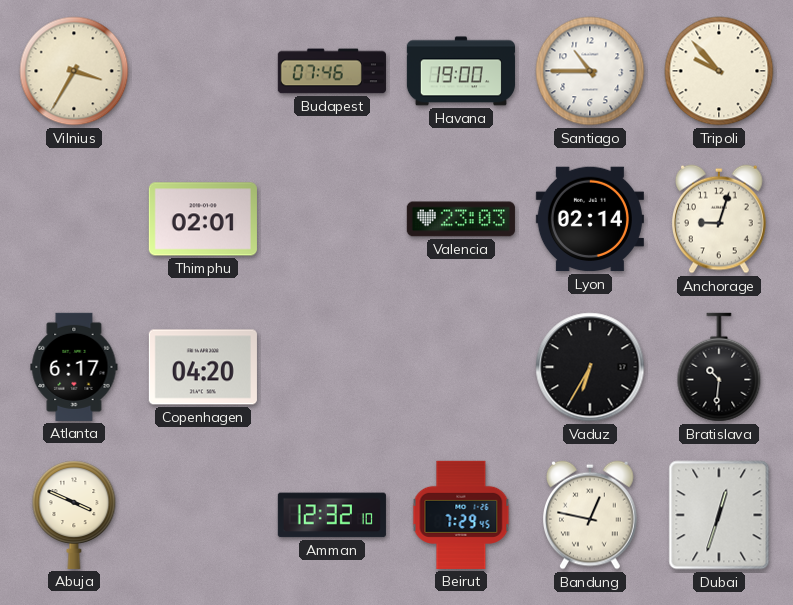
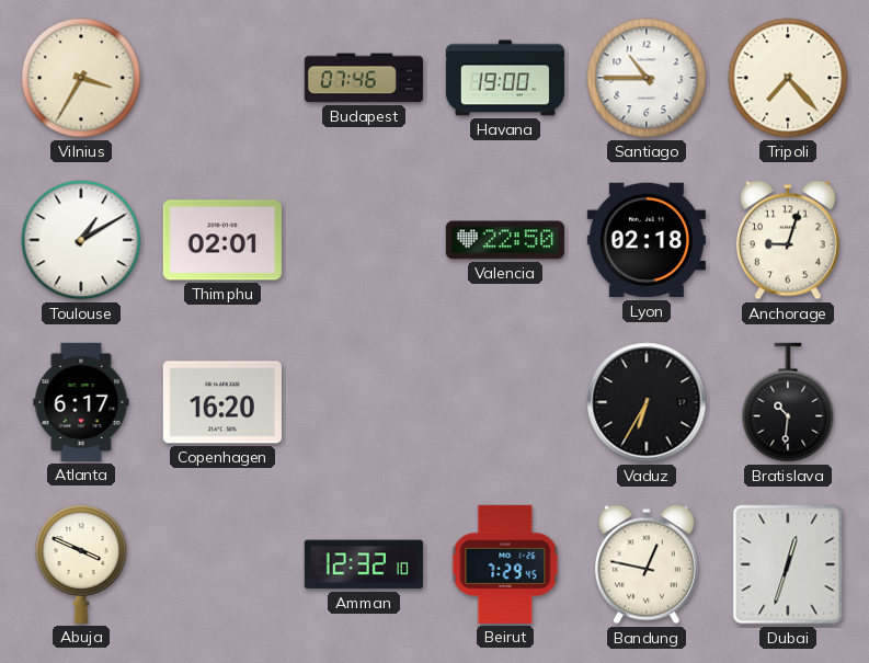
Tripoli: 9:53 -> 7:23 (788, 78)
Toulouse: none -> 1:10 (81, 240)
Valencia: 23:03 -> 22:50 (505, 240)
Lyon: 02:14 -> 02:18 (647, 240)
Copenhagen: 04:20 -> 16:20 (222, 402)
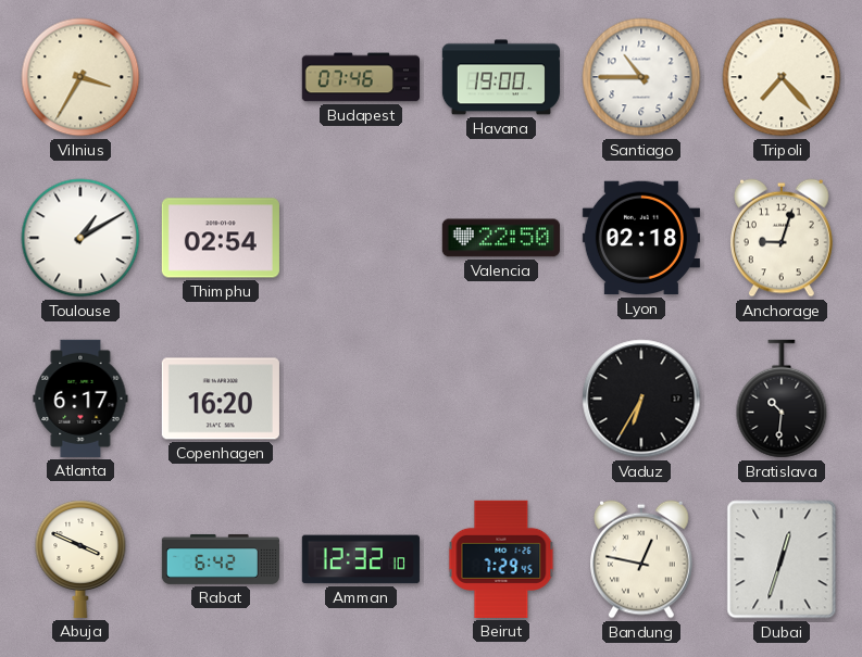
Thimphu: 02:01 -> 02:54 (221, 238)
Rabat: none -> 6:42 (220, 559)
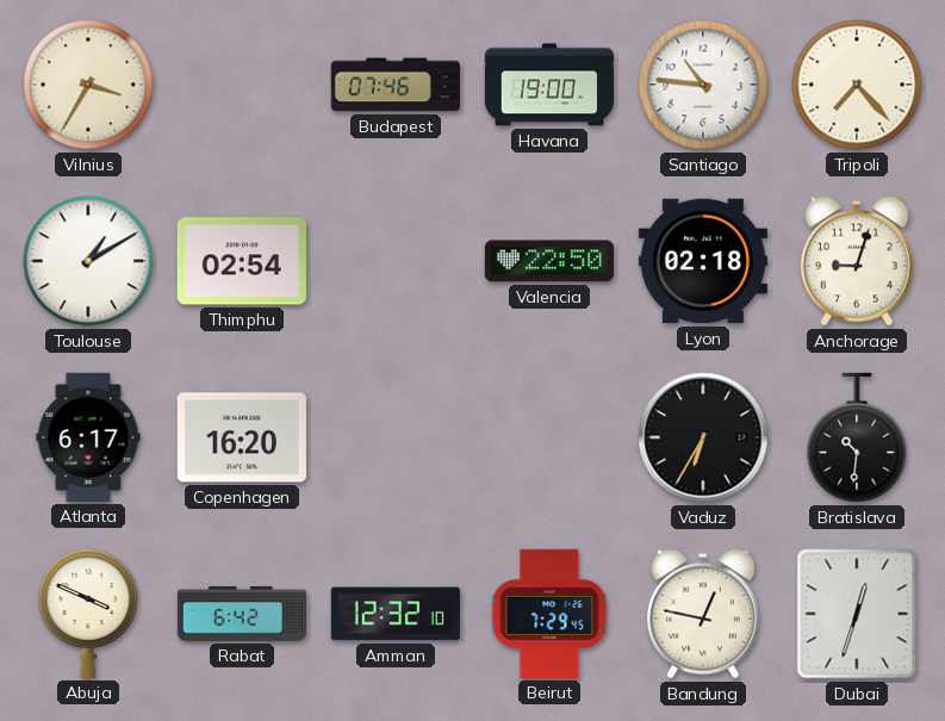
Santiago: 10:45 -> 10:46 (703, 85)
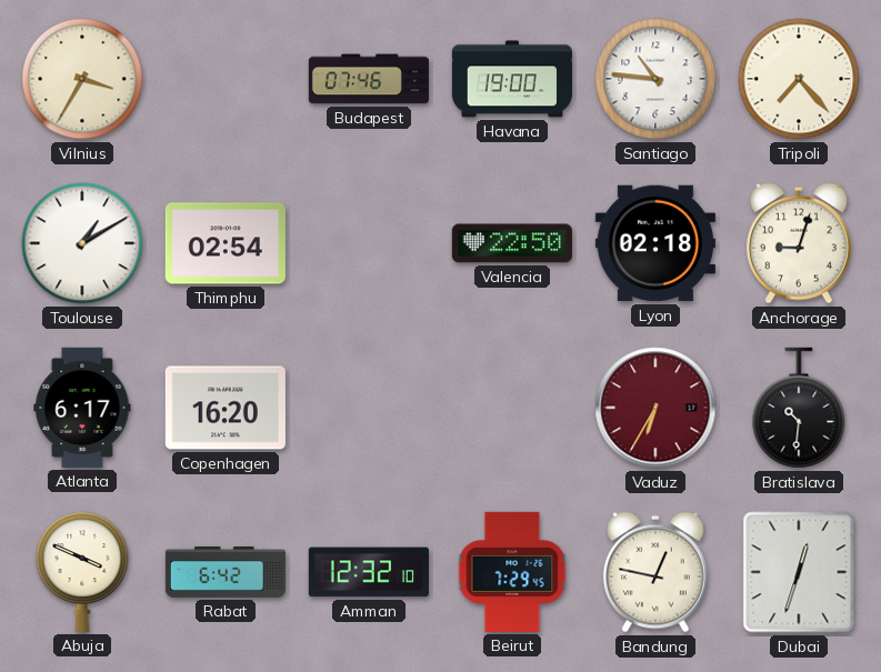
Vaduz dial: black -> burgundy (655, 408)
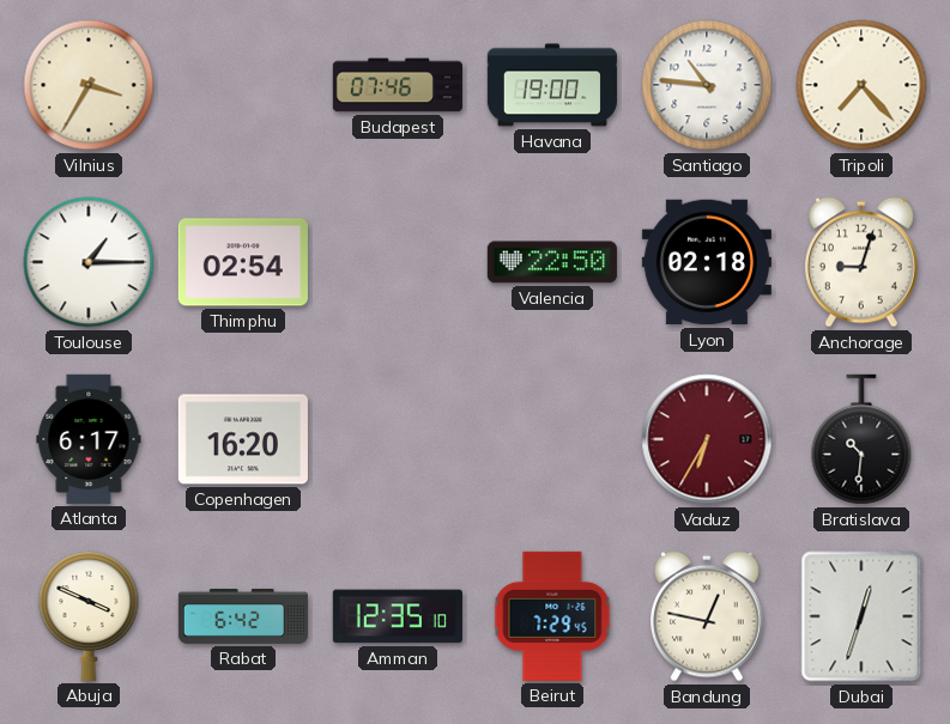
Toulouse: 1:10 -> 1:15 (89, 262)
Amman: 12:32 -> 12:35 (398, 616)
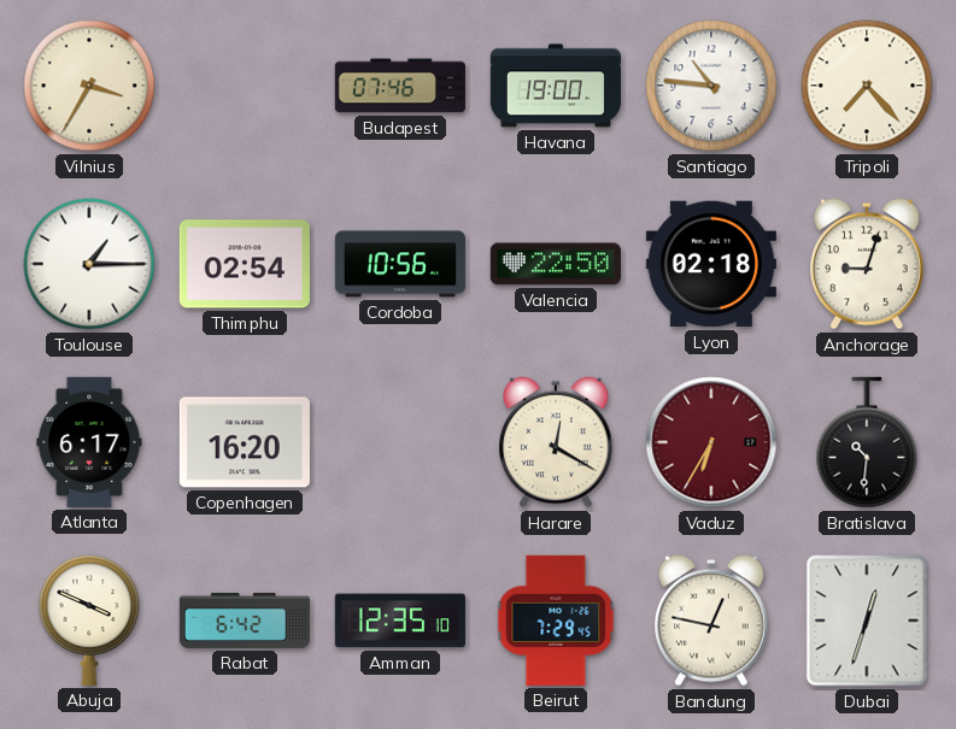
Cordoba: none -> 10:56 (400, 264)
Harare: none -> 12:20 (557, 442)
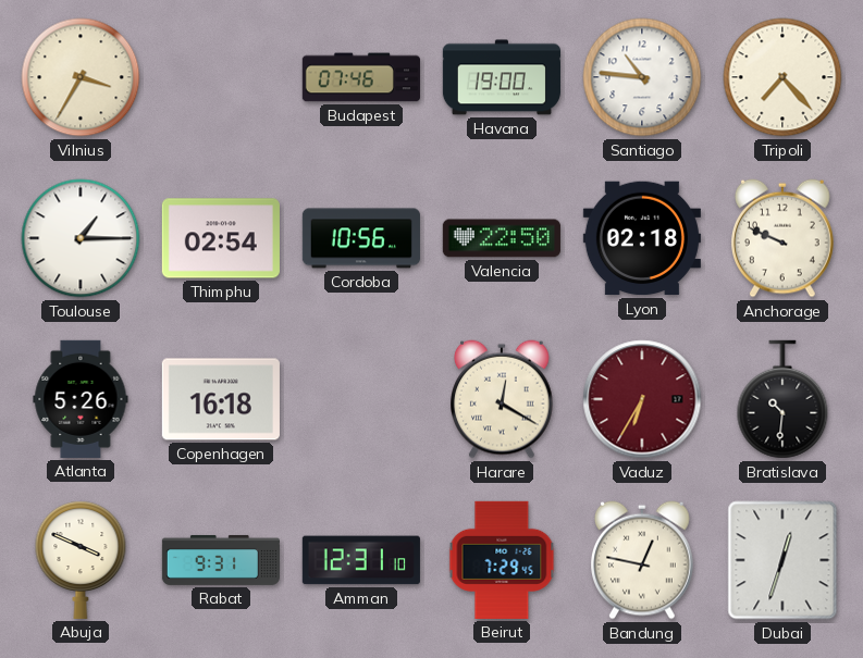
Anchorage: 9:03 -> 9:49 (784, 238)
Atlanta: 6:17 -> 5:26 (81, 399)
Copenhagen: 16:20 -> 16:18 (221, 399)
Rabat: 6:42 -> 9:31 (220, 560)
Amman: 12:35 -> 12:31 (361, 560)
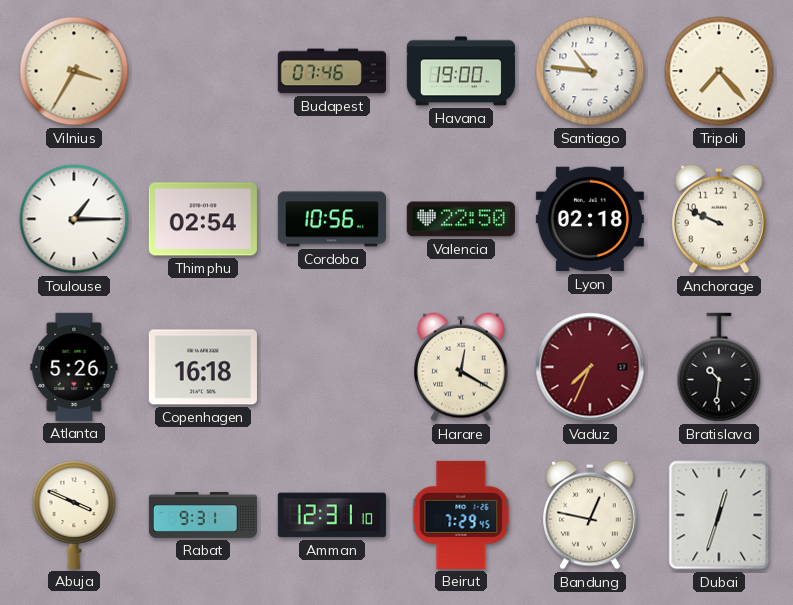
Vaduz: 6:35 -> 7:34 (590, 367)
